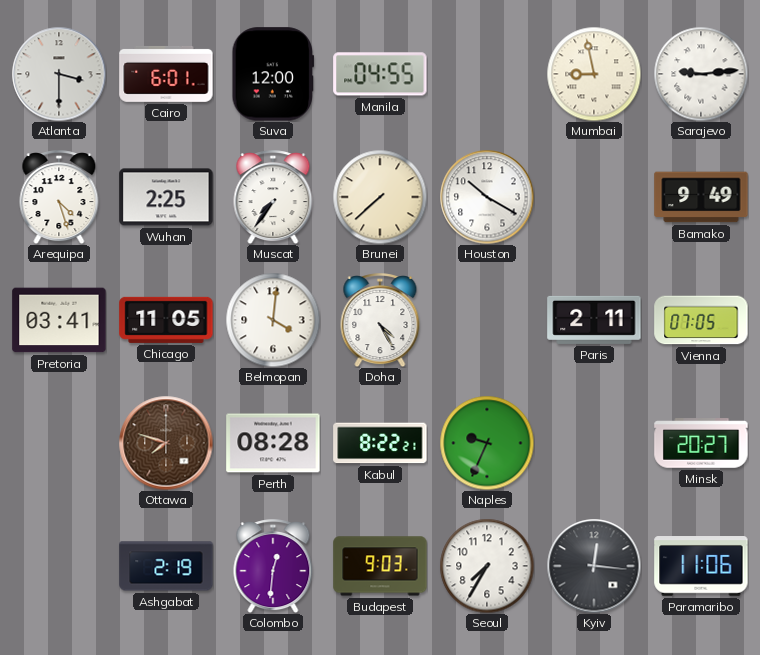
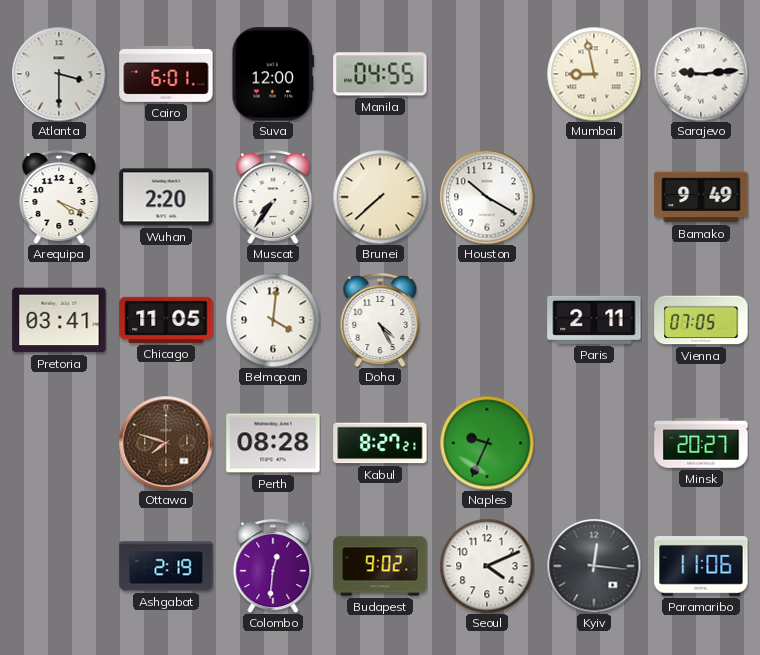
Arequipa: 4:27 -> 4:19 (59, 197)
Wuhan: 2:25 -> 2:20 (166, 197)
Kabul: 8:22 -> 8:27 (380, 443)
Budapest: 9:03 -> 9:02 (380, 566)
Seoul: 7:35 -> 4:11 (487, 566)
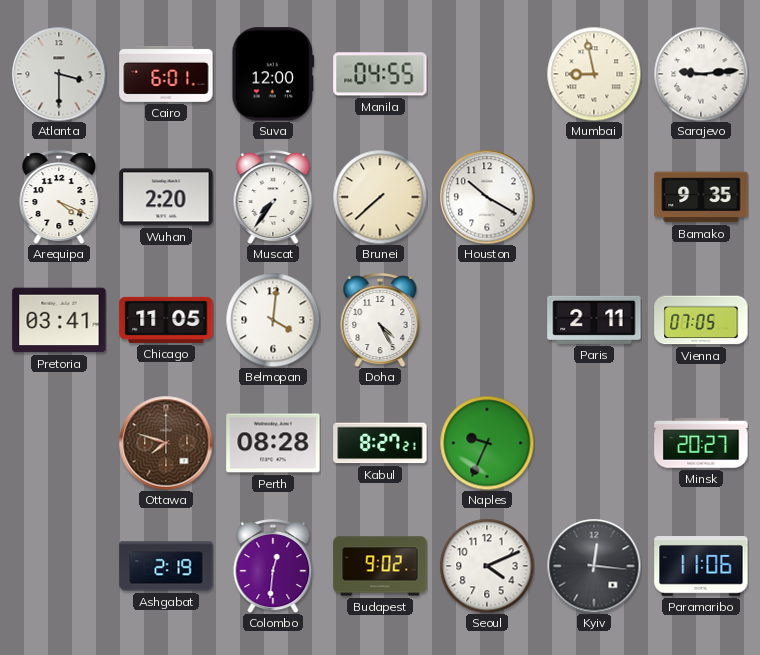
Bamako: 9:49 -> 9:35 (701, 197)
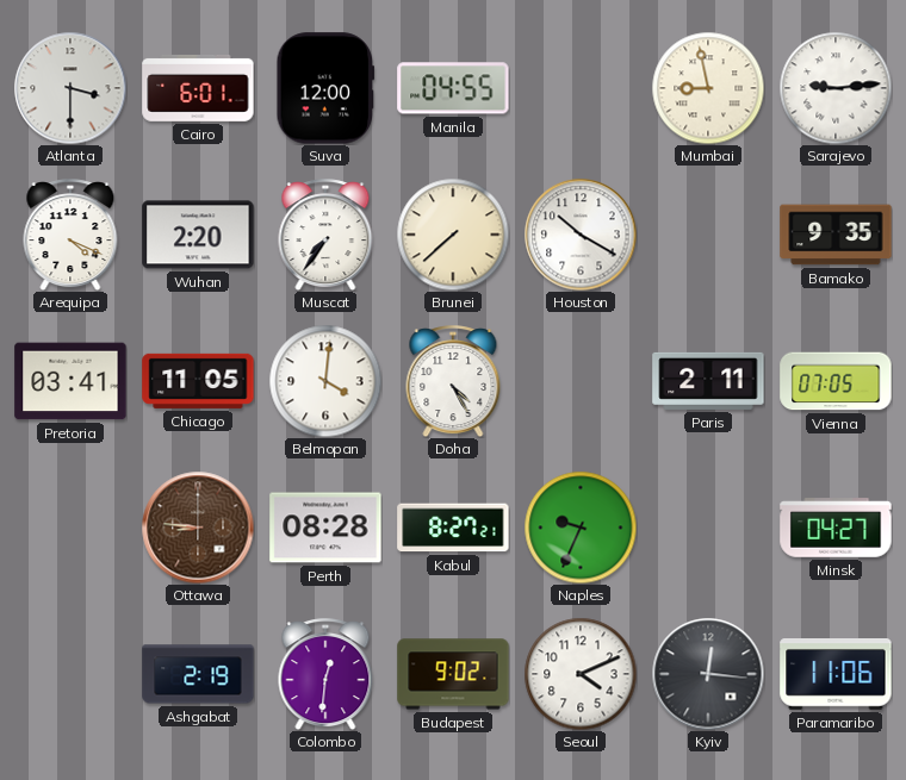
Ottawa: 7:48 -> 8:46 (198, 528)
Minsk: 20:27 -> 04:27 (836, 528)
